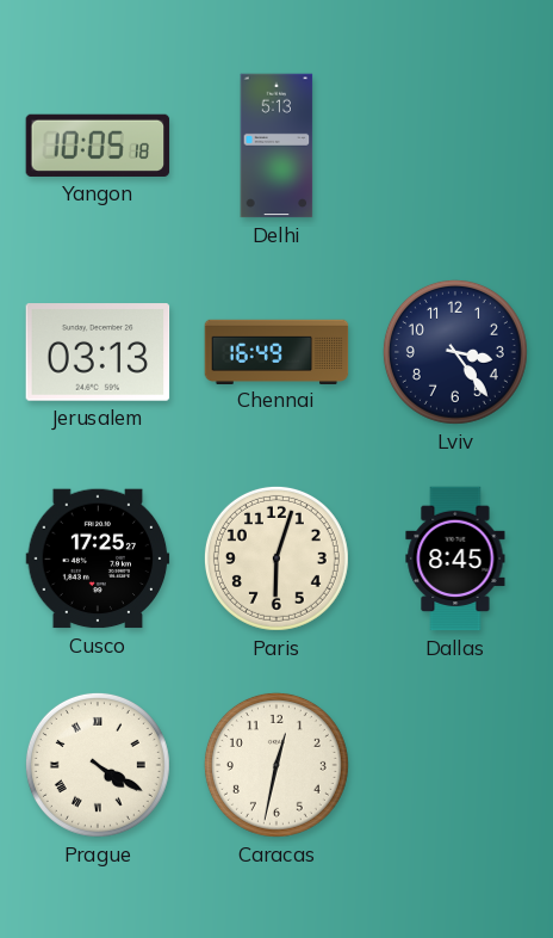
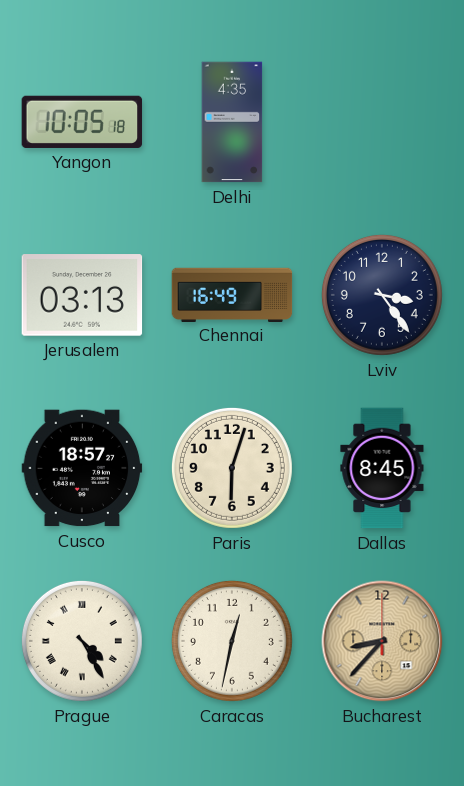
Delhi: 5:13 -> 4:35 (232, 122)
Cusco: 17:25 -> 18:57 (82, 468)
Prague: 4:20 -> 4:25 (82, 641)
Bucharest: none -> 8:37 (382, 641)
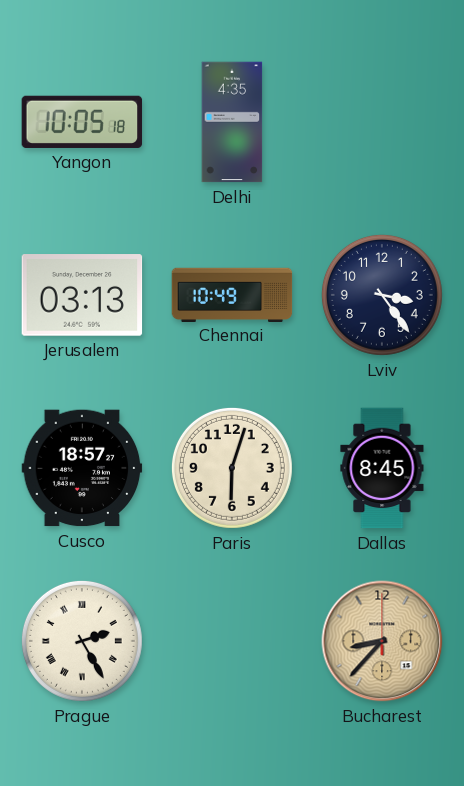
Chennai: 16:49 -> 10:49 (232, 294)
Prague: 4:25 -> 2:25 (82, 641)
Caracas: 12:32 -> none (232, 641)
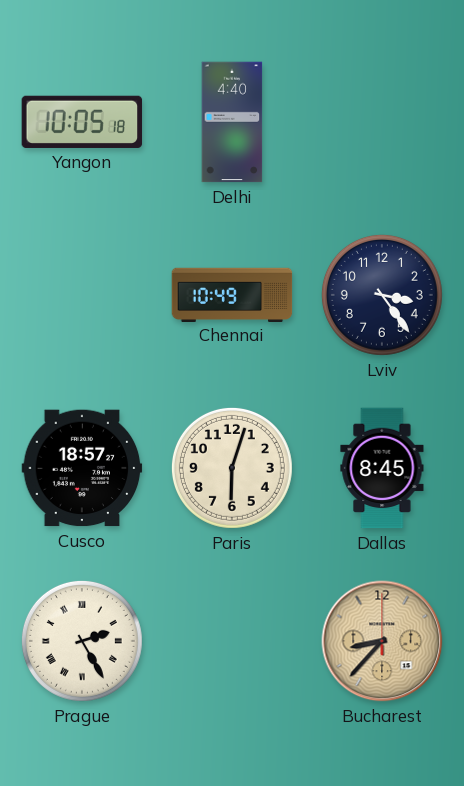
Delhi: 4:35 -> 4:40 (232, 122)
Jerusalem: 03:13 -> none (82, 295)
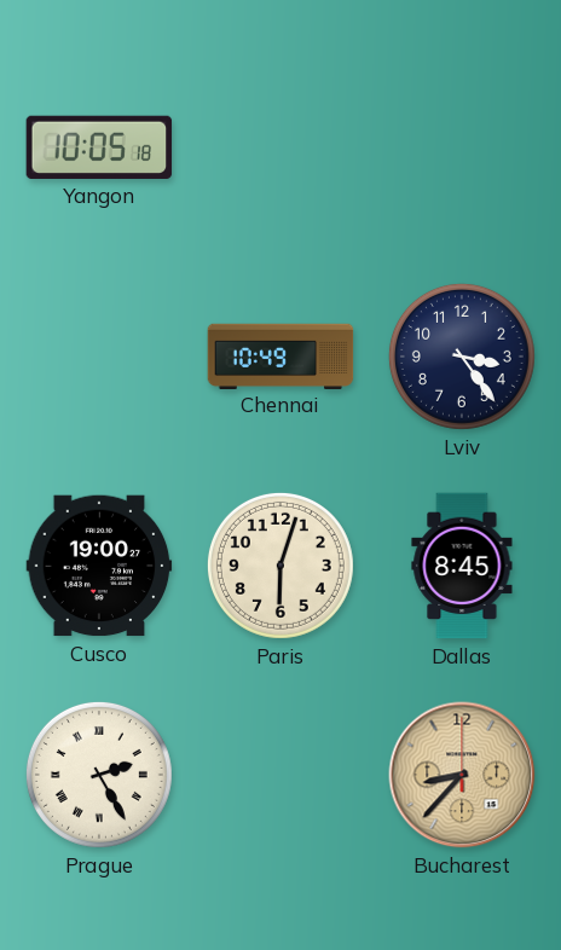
Delhi: 4:40 -> none (232, 122)
Cusco: 18:57 -> 19:00 (99, 566)
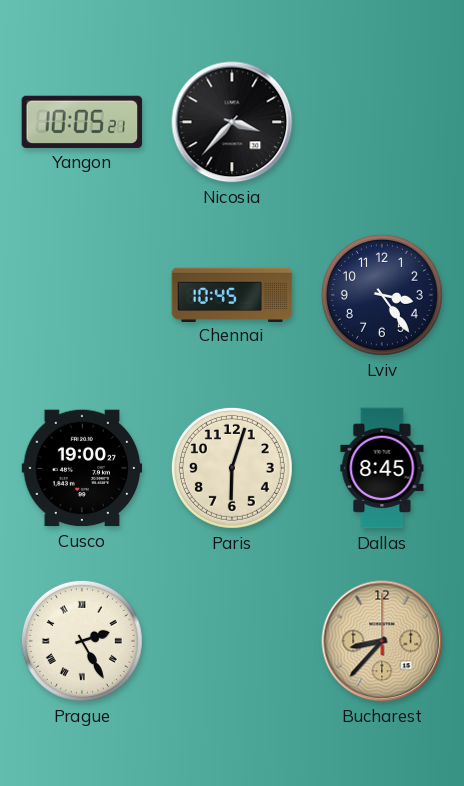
Yangon: 10:05:18 -> 10:05:21 (82, 122)
Nicosia: none -> 3:37 (232, 122)
Chennai: 10:49 -> 10:45 (232, 294)
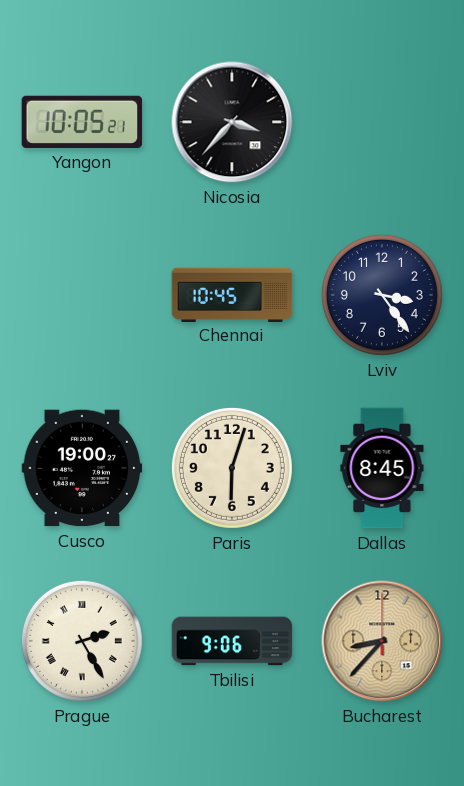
Tbilisi: none -> 9:06 (232, 641)
